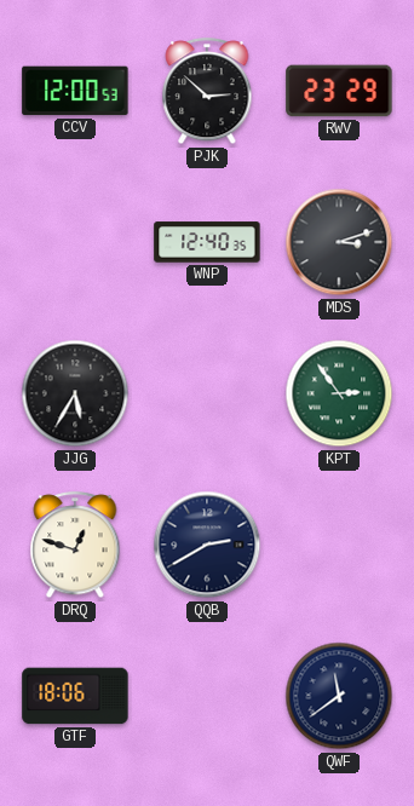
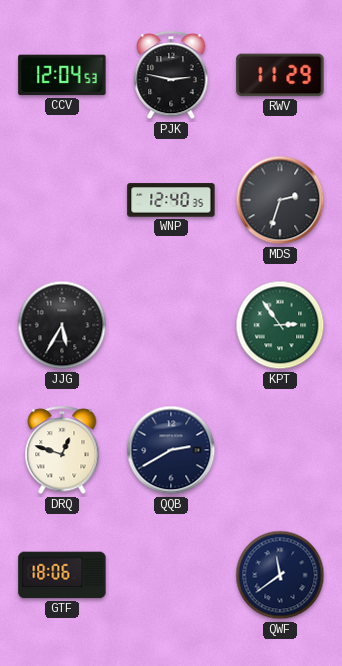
CCV: 12:00 -> 12:04 (62, 75)
PJK: 2:52 -> 2:47 (171, 76)
RWV: 23:29 -> 11:29 (280, 75)
MDS: 3:12 -> 2:33 (280, 200)
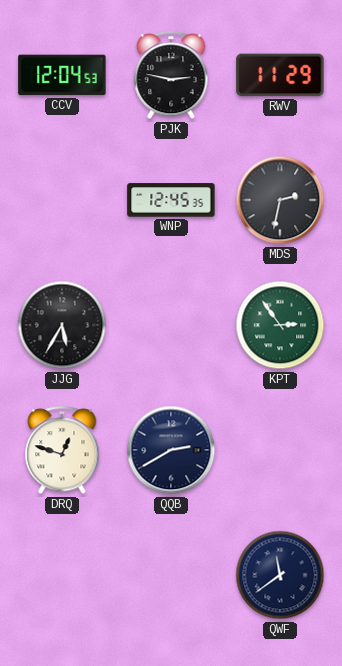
WNP: 12:40 -> 12:45 (171, 200)
MDS: 2:33 -> 2:32 (280, 200)
GTF: 18:06 -> none (62, 575)
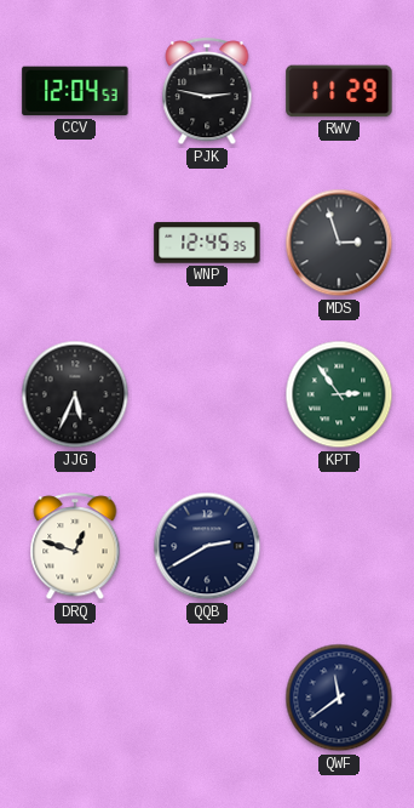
MDS: 2:32 -> 2:57 (339, 243)
JJG: 5:35 -> 5:34 (75, 394)
